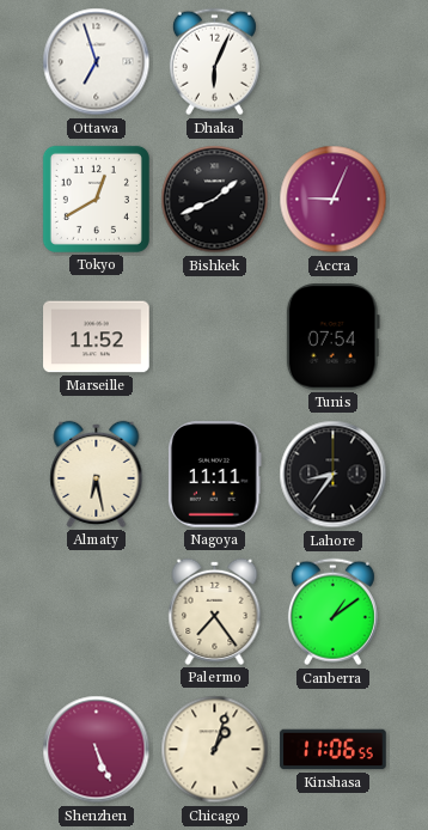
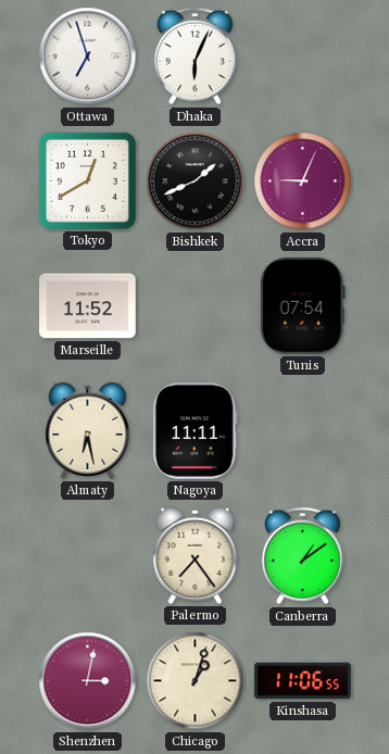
Lahore: 8:36 -> none (334, 475)
Shenzhen: 5:26 -> 3:02 (88, 681)
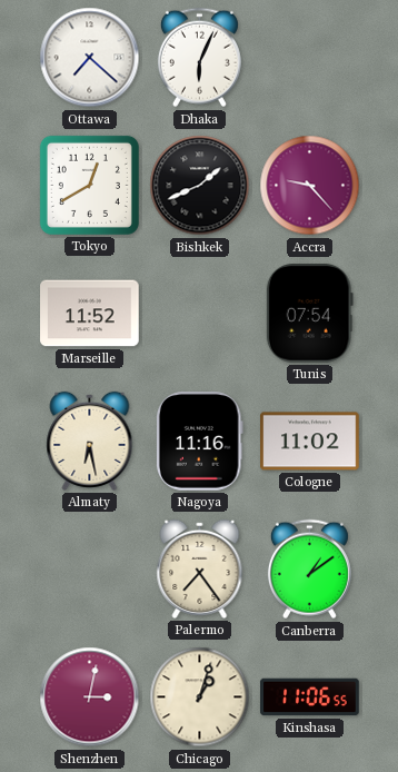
Ottawa: 6:57 -> 7:22 (90, 58)
Accra: 9:04 -> 9:23 (310, 186)
Nagoya: 11:11 -> 11:16 (199, 442)
Cologne: none -> 11:02 (310, 442)
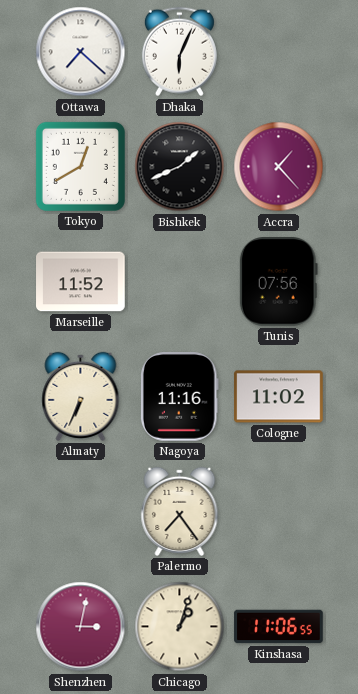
Accra: 9:23 -> 1:23 (279, 167)
Tunis: 07:54 -> 07:56 (278, 282)
Almaty: 6:28 -> 6:34 (81, 396)
Canberra: 1:09 -> none (309, 570)
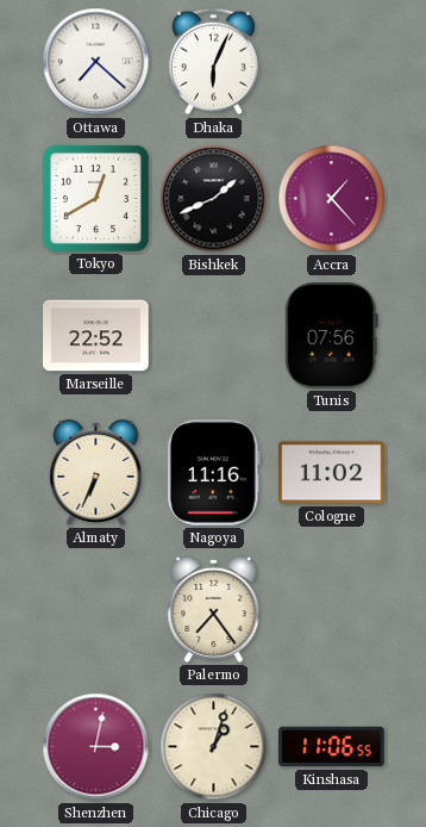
Marseille: 11:52 -> 22:52 (96, 336)
